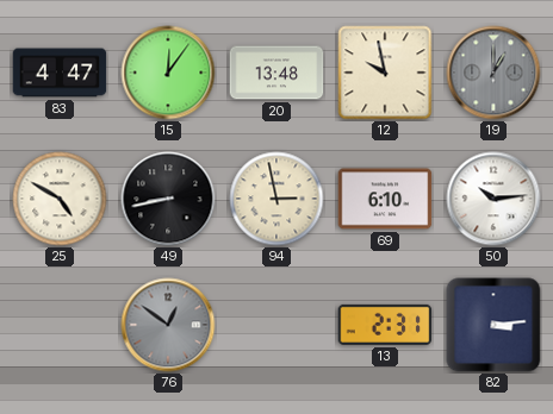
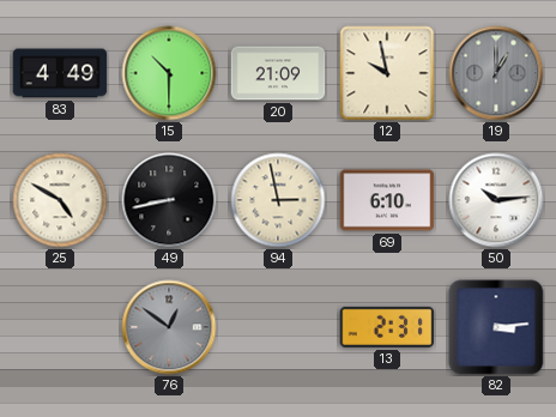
83: 4:47 -> 4:49 (60, 73)
15: 12:06 -> 10:30 (169, 73)
20: 13:48 -> 21:09 (278, 73)
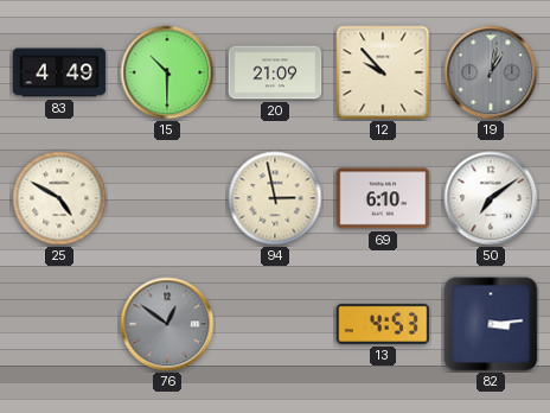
12: 9:58 -> 9:53 (383, 72)
19: 1:00 -> 1:02 (491, 72)
49: 8:43 -> none (169, 200)
50: 10:14 -> 7:09 (491, 198)
13: 2:31 -> 4:53 (383, 324)
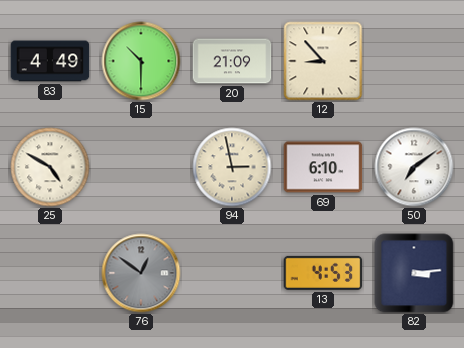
12: 9:53 -> 8:53 (323, 61)
19: 1:02 -> none (491, 72)
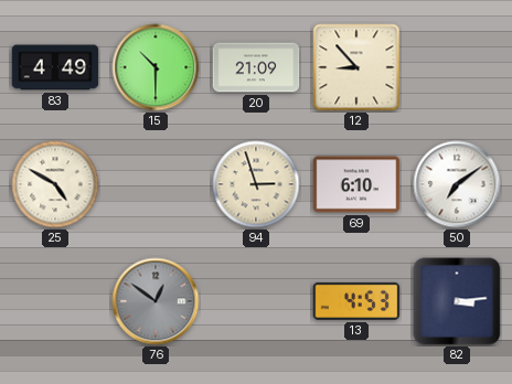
94: 2:58 -> 2:57 (256, 184)
